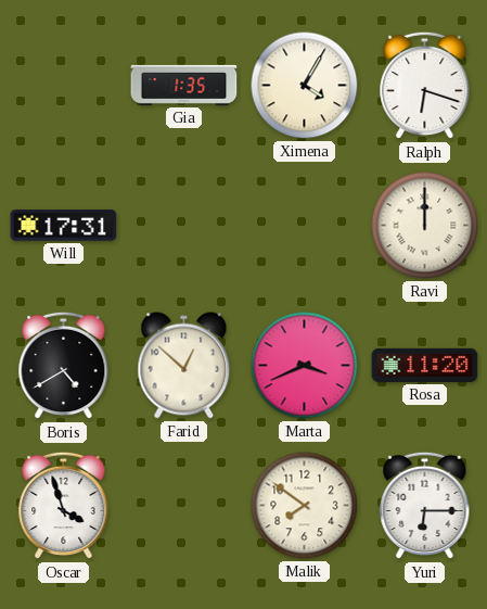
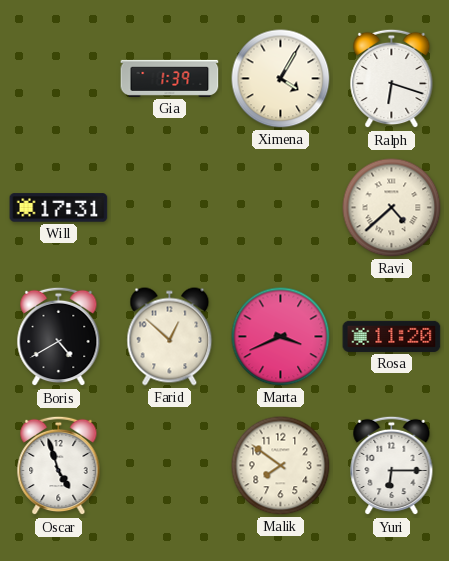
Gia: 1:35 -> 1:39 (170, 78)
Ravi: 12:00 -> 4:38 (392, 208)
Oscar: 3:57 -> 4:57 (59, 466)
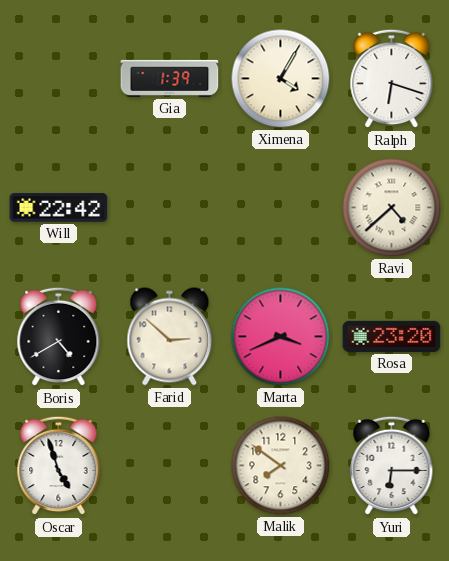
Will: 17:31 -> 22:42 (59, 208)
Farid: 12:52 -> 2:52 (170, 337)
Rosa: 11:20 -> 23:20 (392, 336)
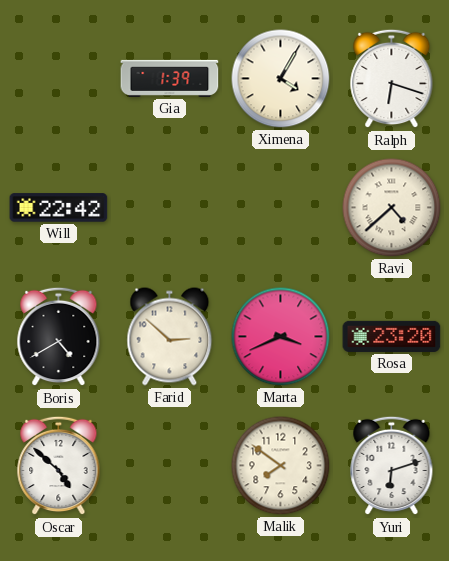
Oscar: 4:57 -> 4:52 (59, 466)
Yuri: 6:15 -> 6:12 (392, 466)
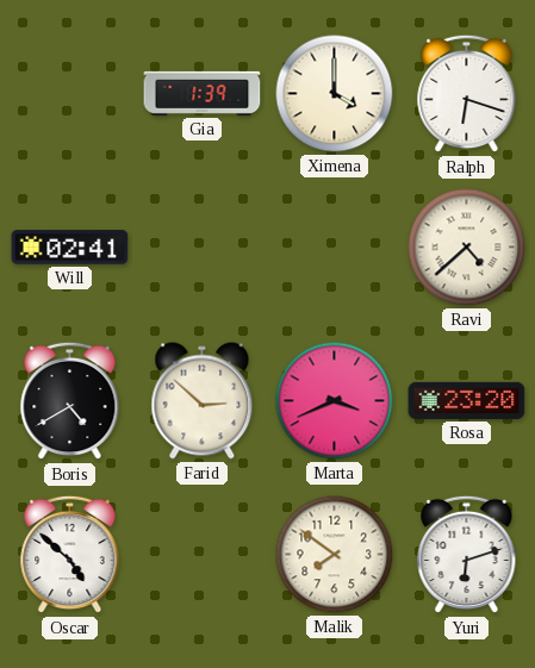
Ximena: 4:05 -> 4:00 (335, 94)
Will: 22:42 -> 02:41 (70, 248)
